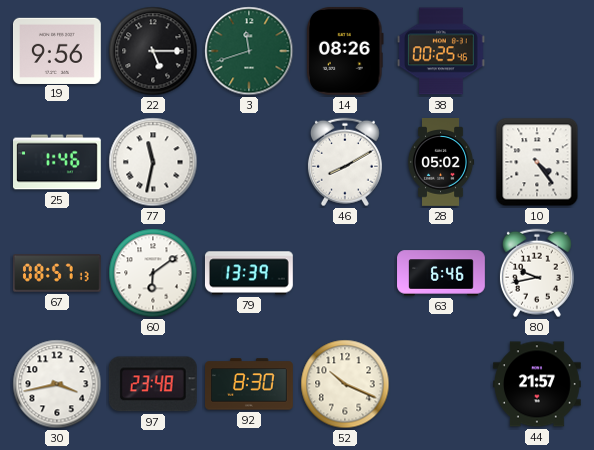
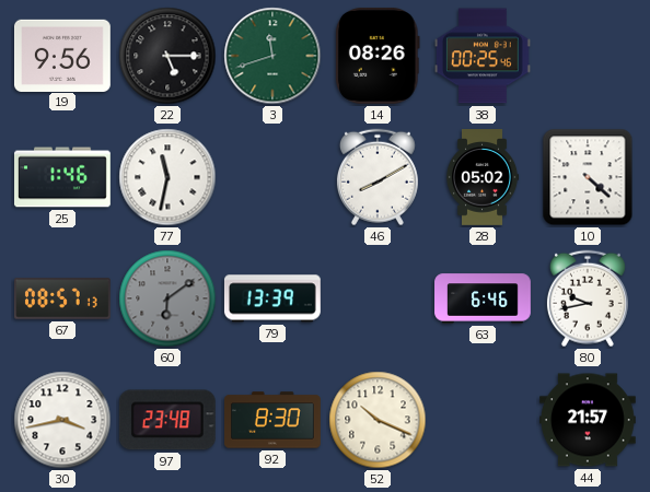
10: 4:24 -> 4:22 (588, 177)
60 dial: white -> grey (167, 298)
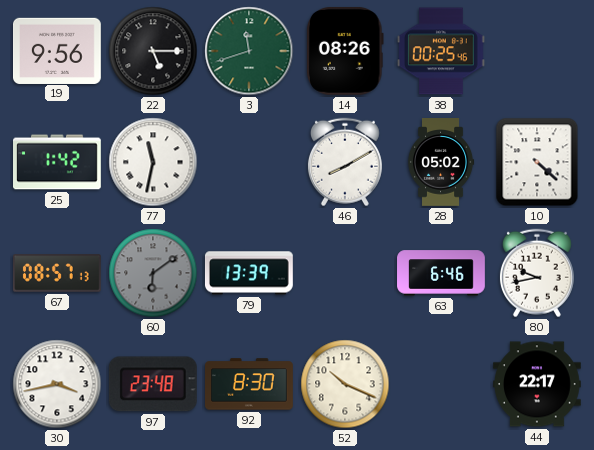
25: 1:46 -> 1:42 (58, 162)
44: 21:57 -> 22:17 (538, 384)
